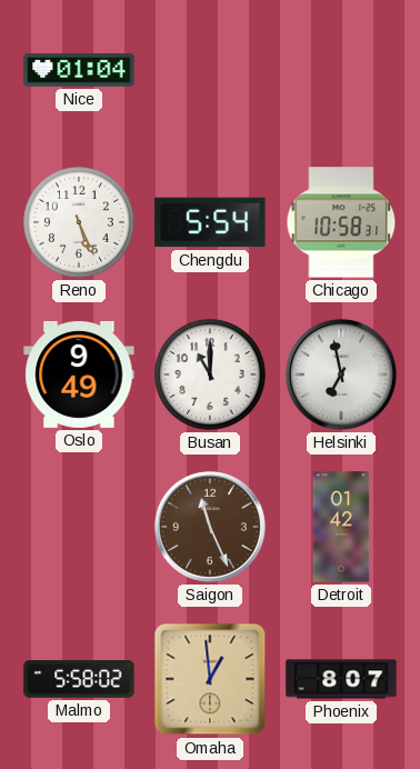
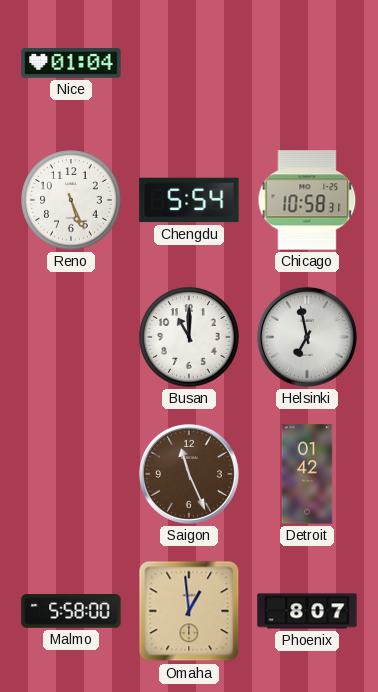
Oslo: 9:49 -> none (79, 374)
Malmo: 5:58:02 -> 5:58:00 (71, 611)
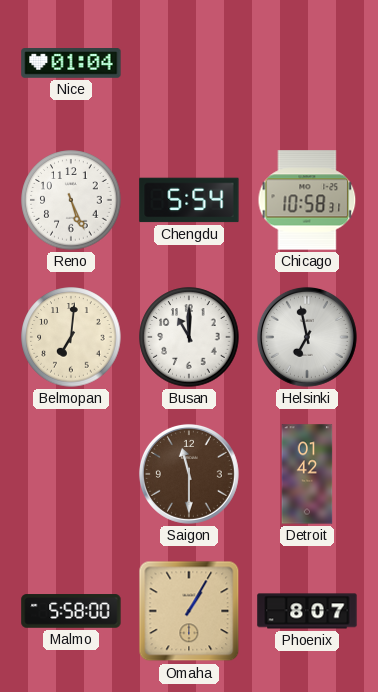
Belmopan: none -> 7:01 (71, 337)
Saigon: 11:26 -> 11:30 (189, 474)
Omaha: 12:59 -> 1:05 (189, 611)
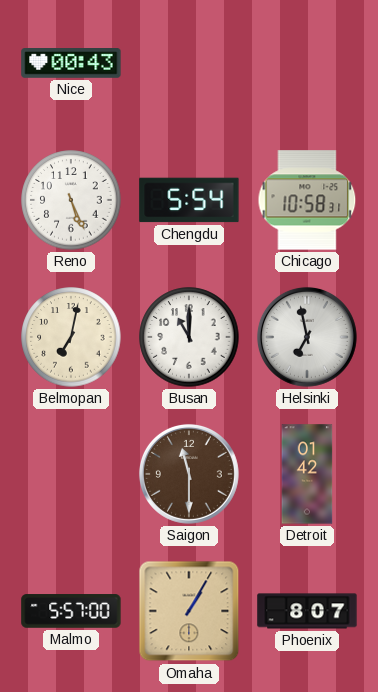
Nice: 01:04 -> 00:43 (71, 63)
Belmopan: 7:01 -> 7:02 (71, 337)
Malmo: 5:58 -> 5:57 (71, 611)
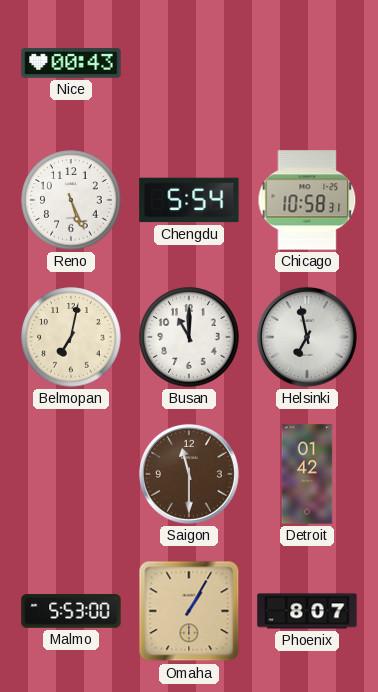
Malmo: 5:57 -> 5:53 (71, 611)
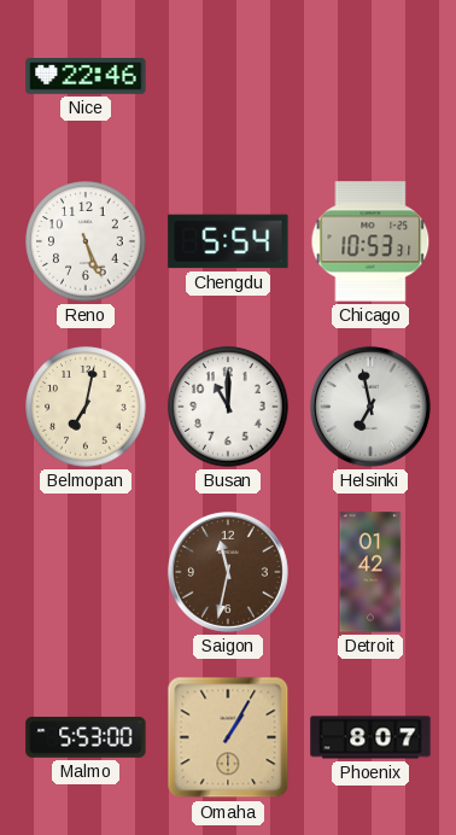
Nice: 00:43 -> 22:46 (86, 76)
Chicago: 10:58 -> 10:53 (370, 241)
Saigon: 11:30 -> 11:32 (228, 572)
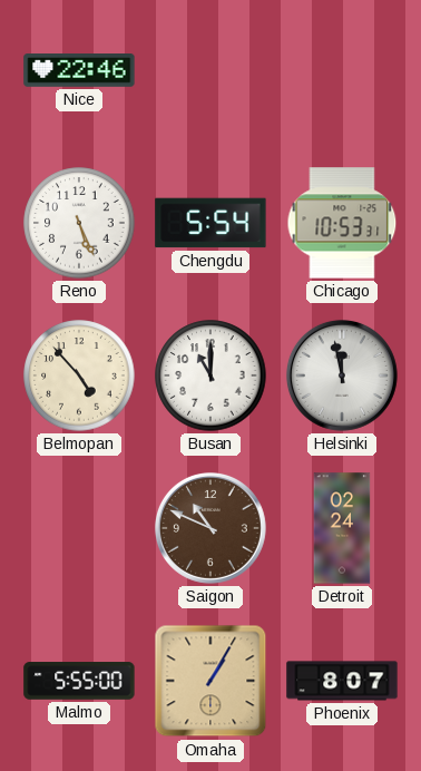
Belmopan: 7:02 -> 4:53 (79, 375)
Helsinki: 6:58 -> 11:58 (342, 375)
Saigon: 11:32 -> 10:49 (210, 528)
Detroit: 01:42 -> 02:24 (342, 528)
Malmo: 5:53 -> 5:55 (79, 681)
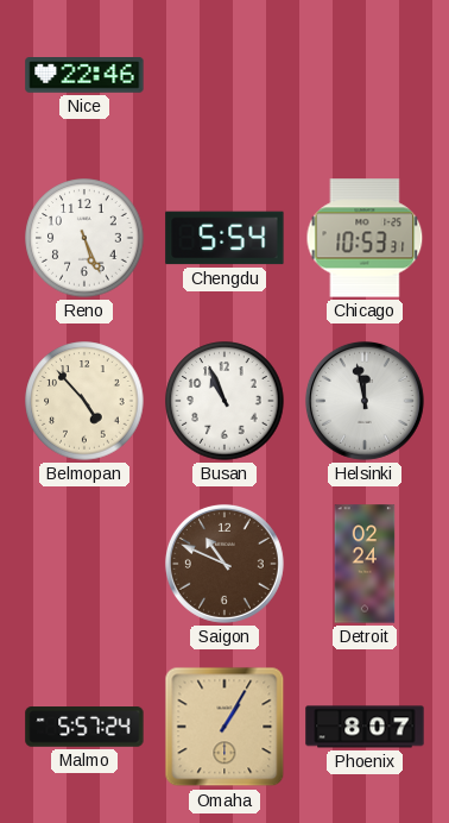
Busan: 11:00 -> 10:56 (224, 401)
Malmo: 5:55 -> 5:57 (84, 727)
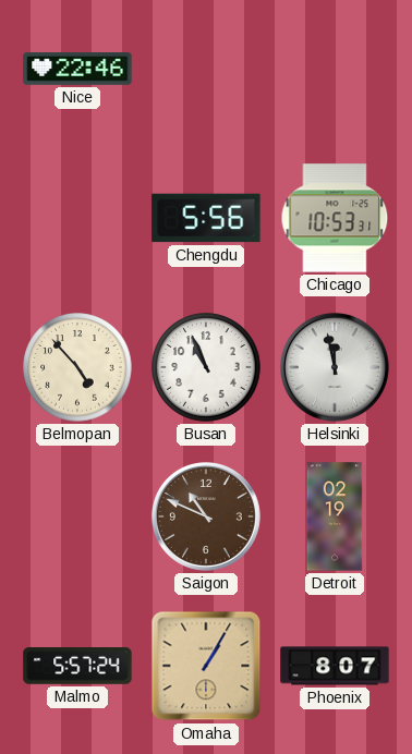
Reno: 5:26 -> none (84, 238)
Chengdu: 5:54 -> 5:56 (206, 218)
Detroit: 02:24 -> 02:19 (335, 516)
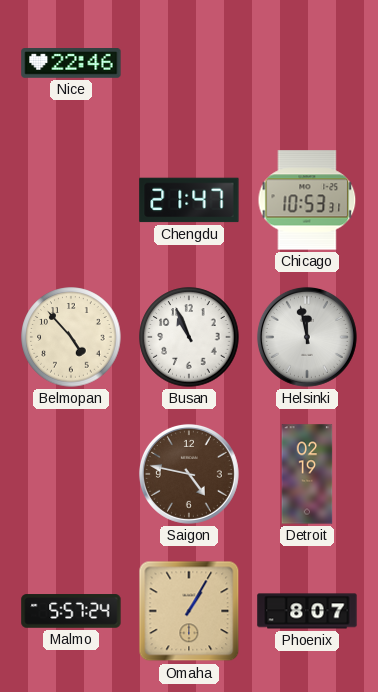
Chengdu: 5:56 -> 21:47 (189, 200)
Saigon: 10:49 -> 4:47 (189, 474)
